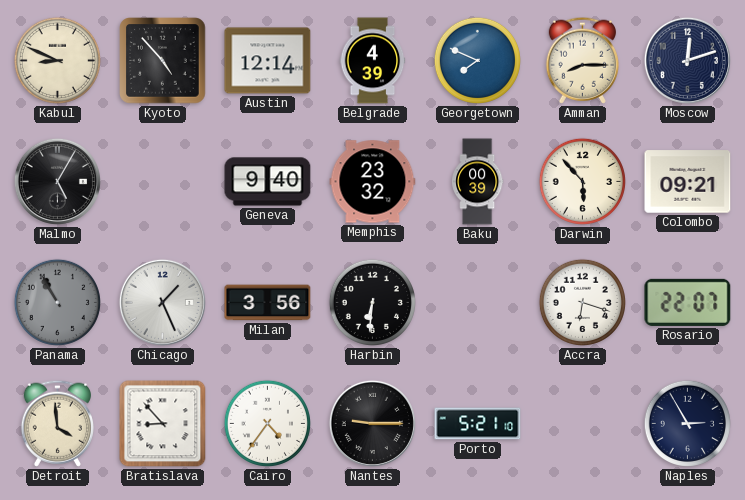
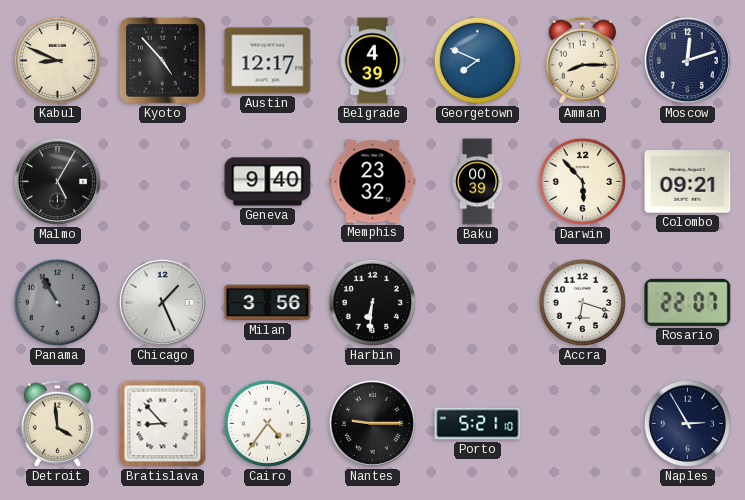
Austin: 12:14 -> 12:17 (268, 61)
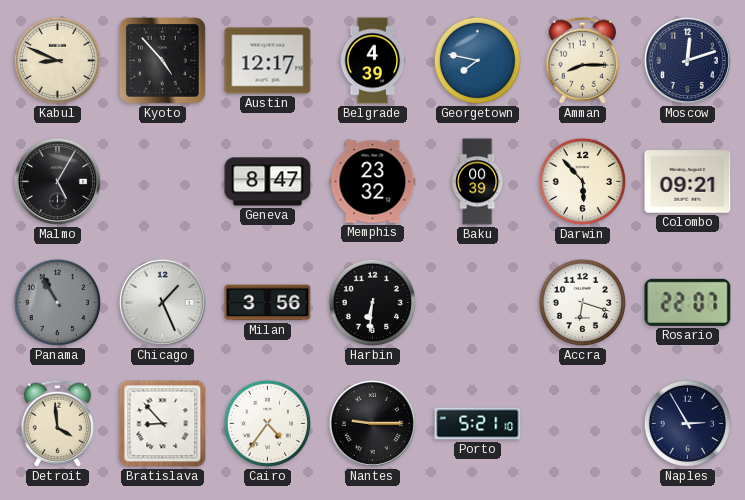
Georgetown: 7:49 -> 7:47 (477, 60)
Geneva: 9:40 -> 8:47 (268, 182)
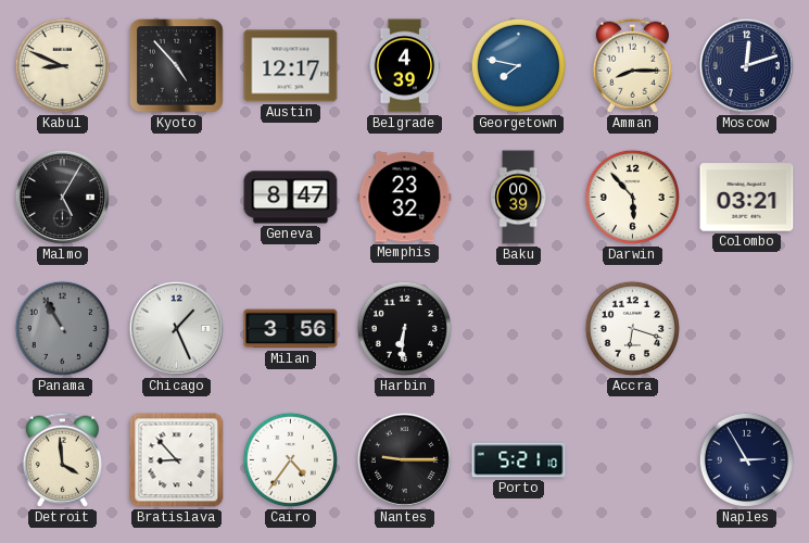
Colombo: 09:21 -> 03:21 (747, 198)
Rosario: 22:07 -> none (688, 302)
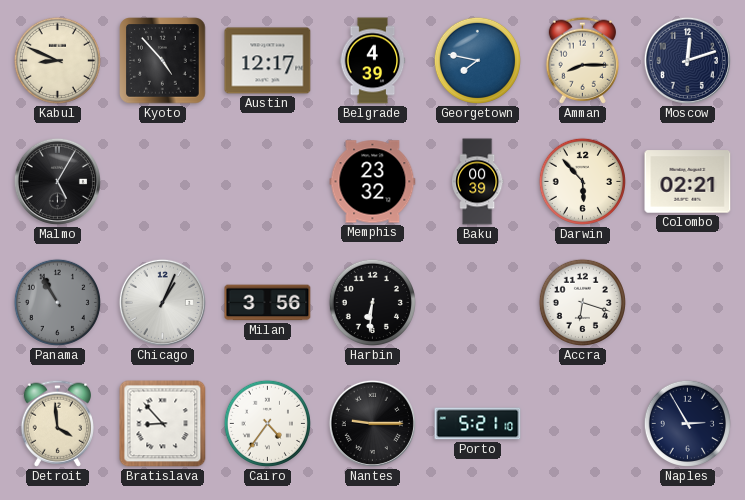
Geneva: 8:47 -> none (291, 198)
Colombo: 03:21 -> 02:21 (688, 182)
Chicago: 1:26 -> 1:04 (162, 302)
